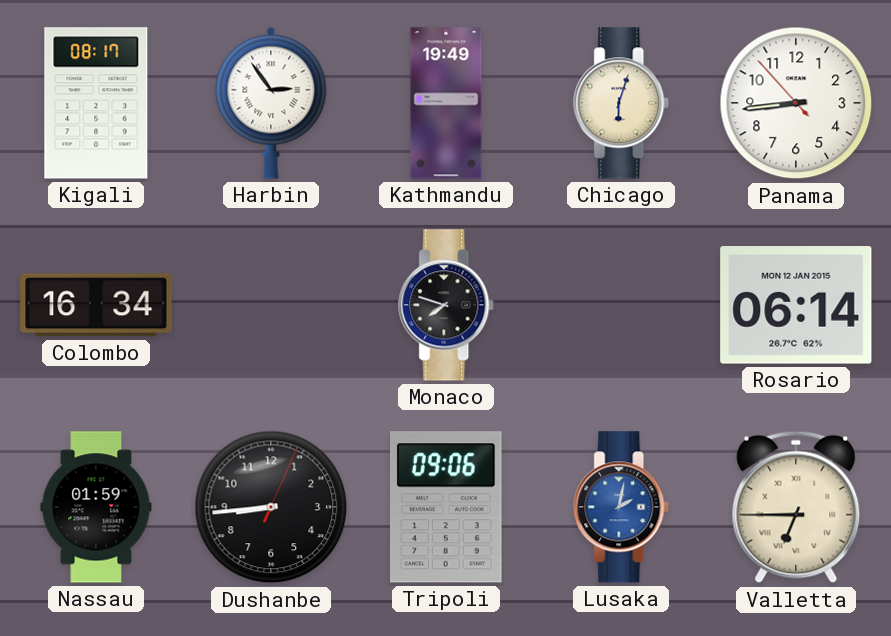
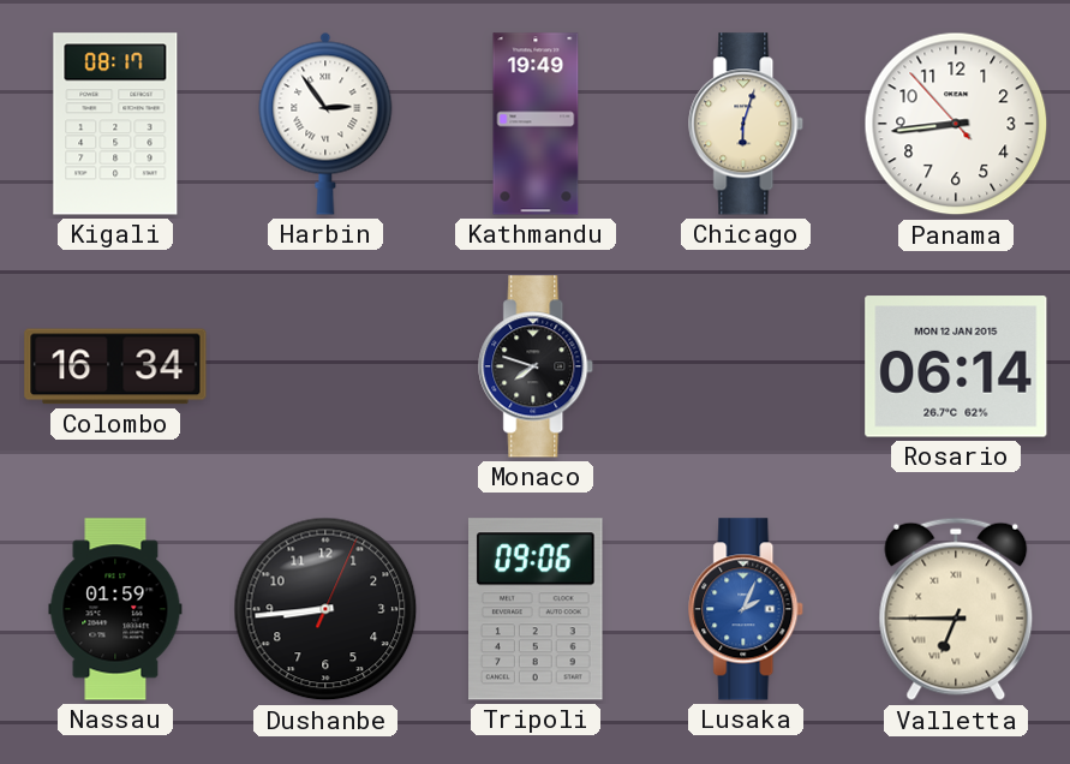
Lusaka: 2:02 -> 2:04 (747, 609)
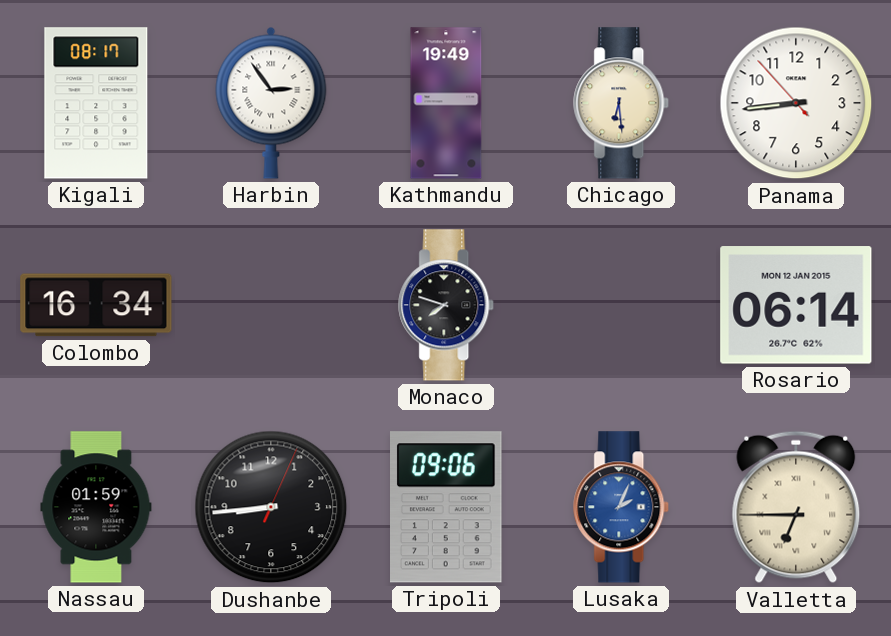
Chicago: 6:03 -> 6:29 (622, 103)
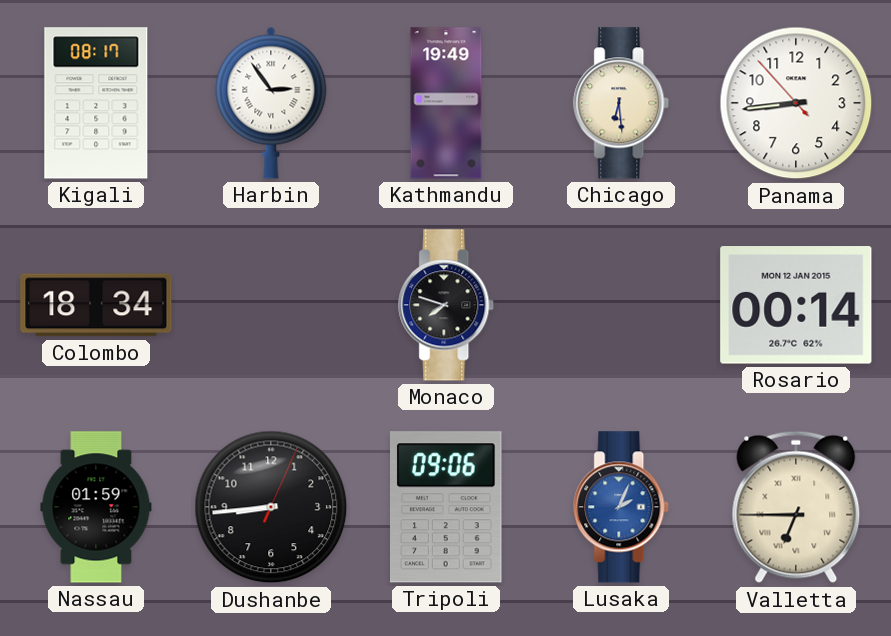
Colombo: 16:34 -> 18:34 (96, 305)
Rosario: 06:14 -> 00:14 (796, 305)
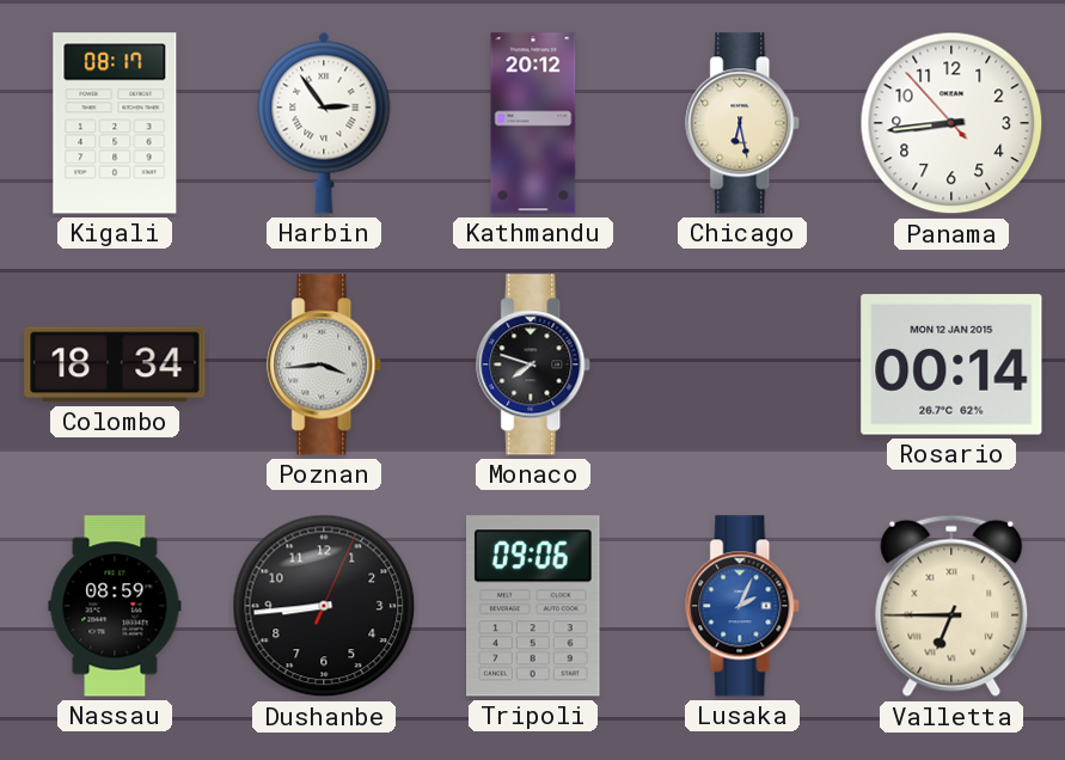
Kathmandu: 19:49 -> 20:12 (533, 123)
Chicago: 6:29 -> 6:28 (743, 123)
Poznan: none -> 3:44 (325, 364)
Nassau: 01:59 -> 08:59 (115, 606)
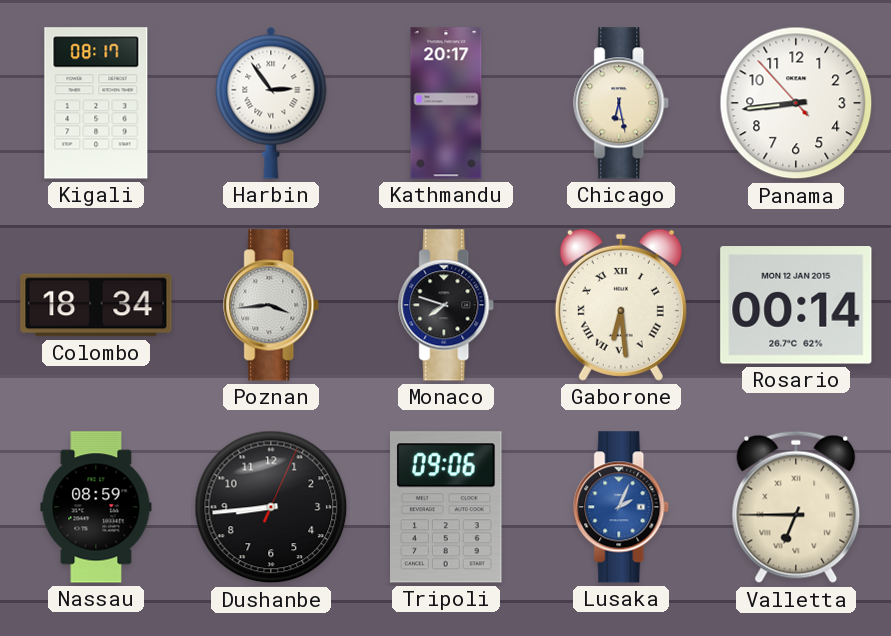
Kathmandu: 20:12 -> 20:17 (446, 103)
Gaborone: none -> 6:29 (621, 305)
